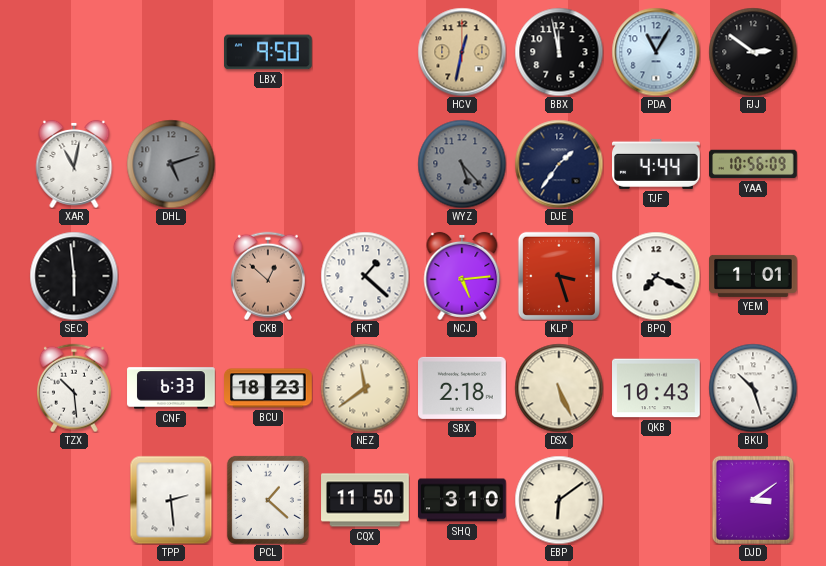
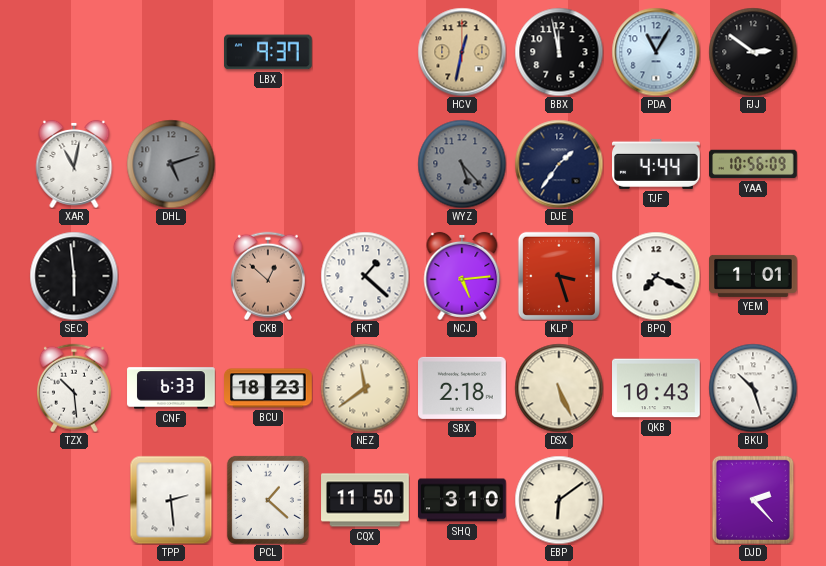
LBX: 9:50 -> 9:37 (269, 52)
DJD: 3:09 -> 2:23 (753, 500)
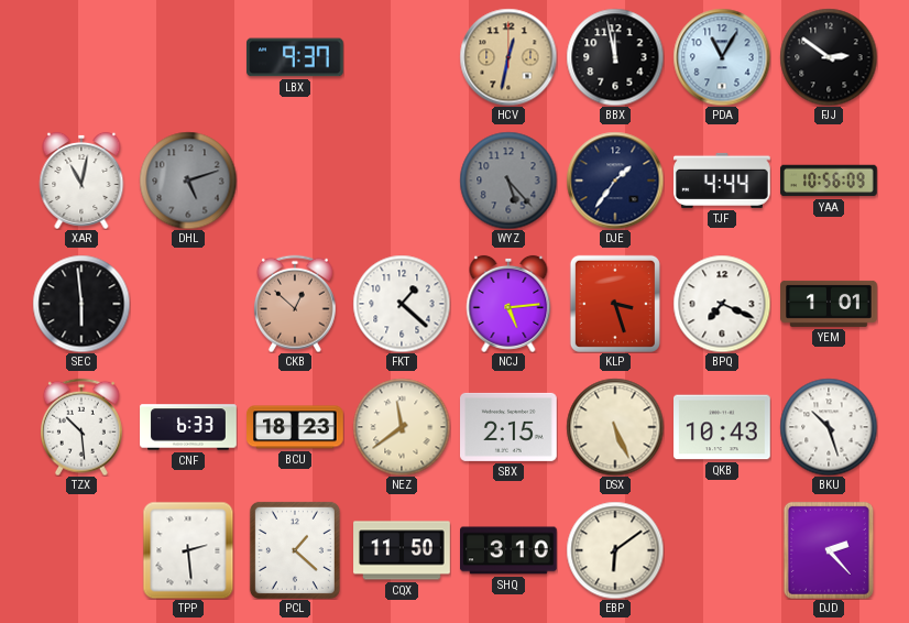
SBX: 2:18 -> 2:15 (510, 427)
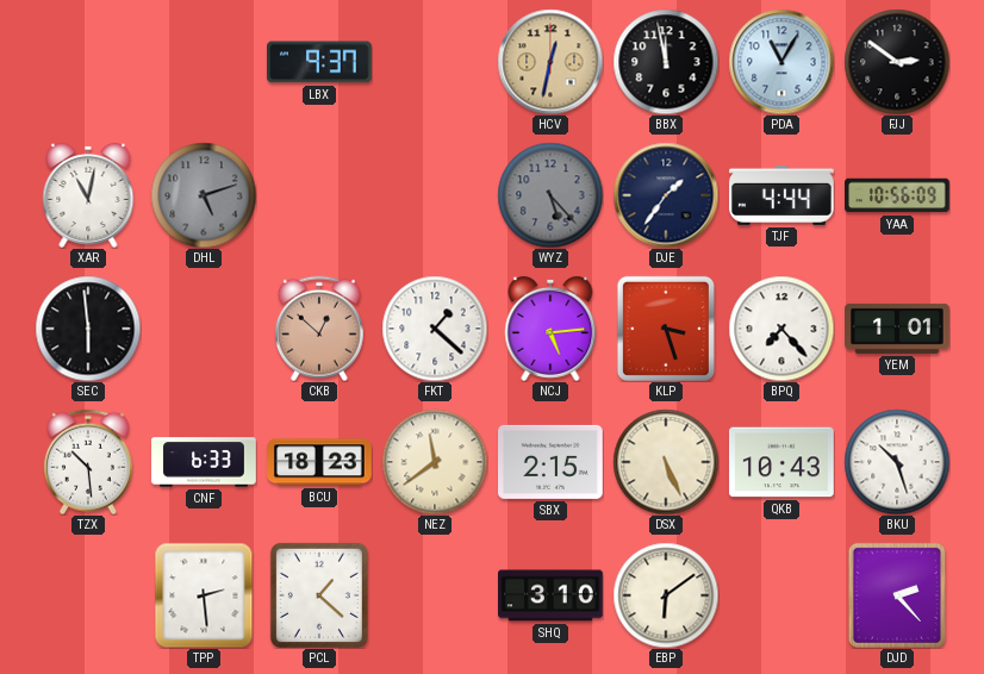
BPQ: 7:19 -> 7:23 (781, 329)
CQX: 11:50 -> none (402, 550)
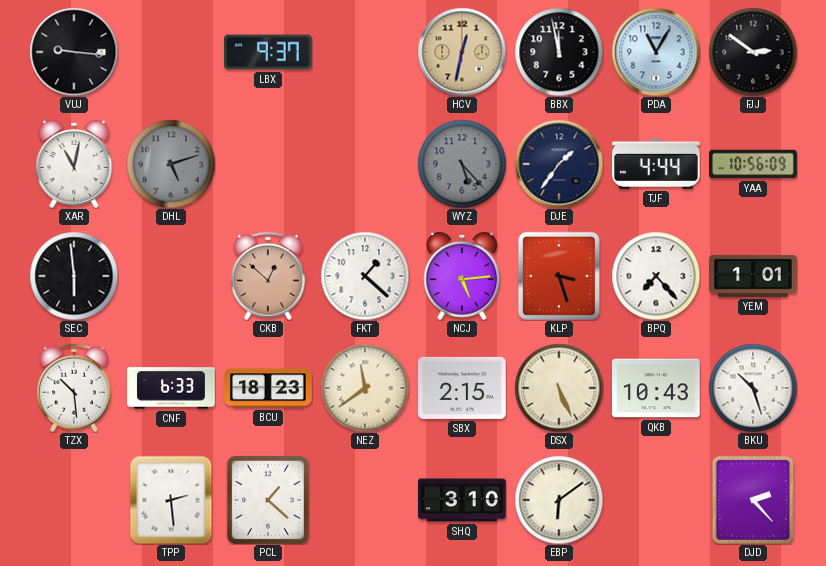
VUJ: none -> 9:16 (74, 52)
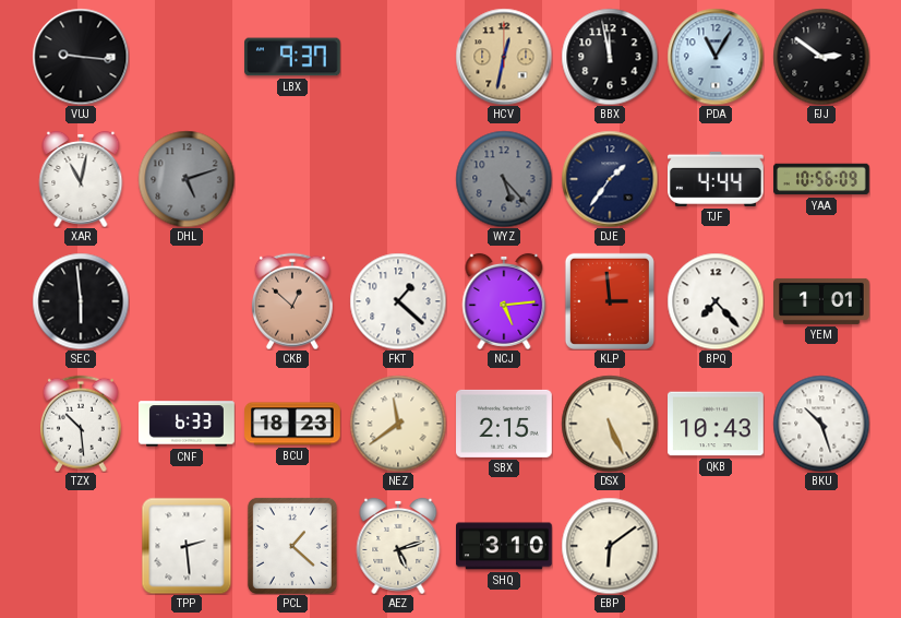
KLP: 3:27 -> 2:59 (610, 301)
AEZ: none -> 5:12 (398, 546)
DJD: 2:23 -> none (753, 500)
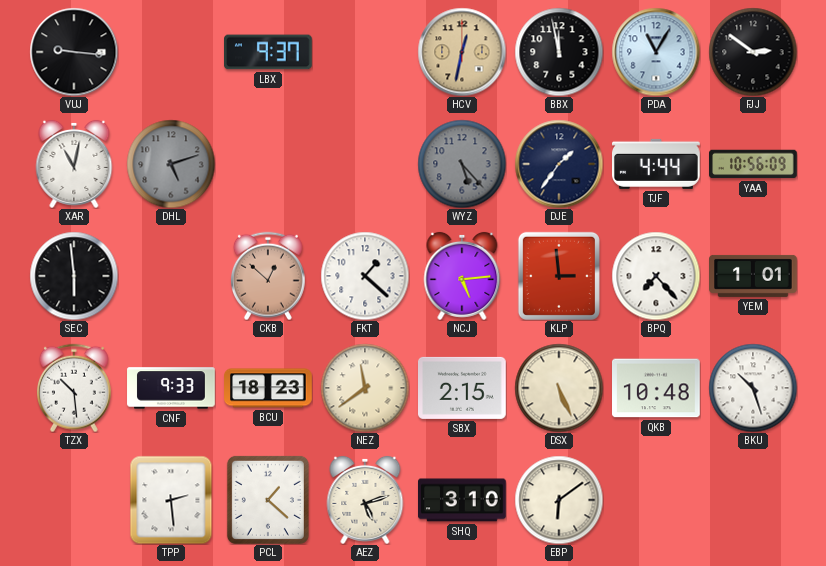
CNF: 6:33 -> 9:33 (171, 388)
QKB: 10:43 -> 10:48 (657, 388)
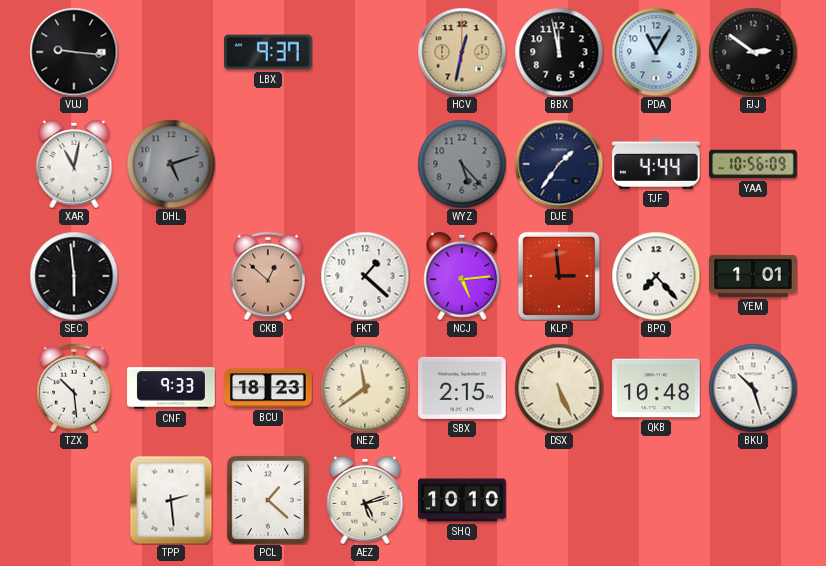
SHQ: 3:10 -> 10:10 (463, 500)
EBP: 6:09 -> none (559, 500)
